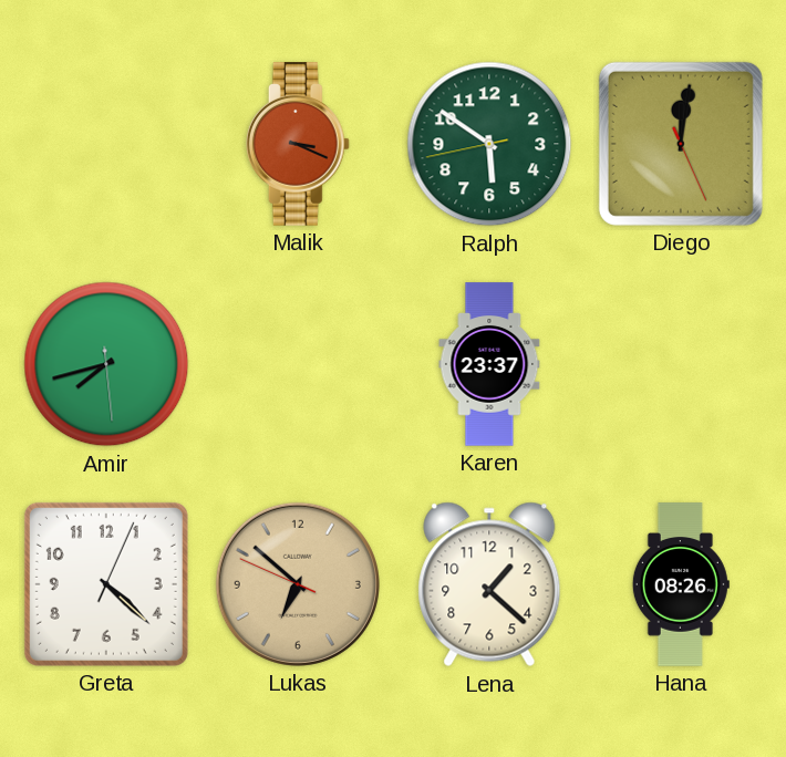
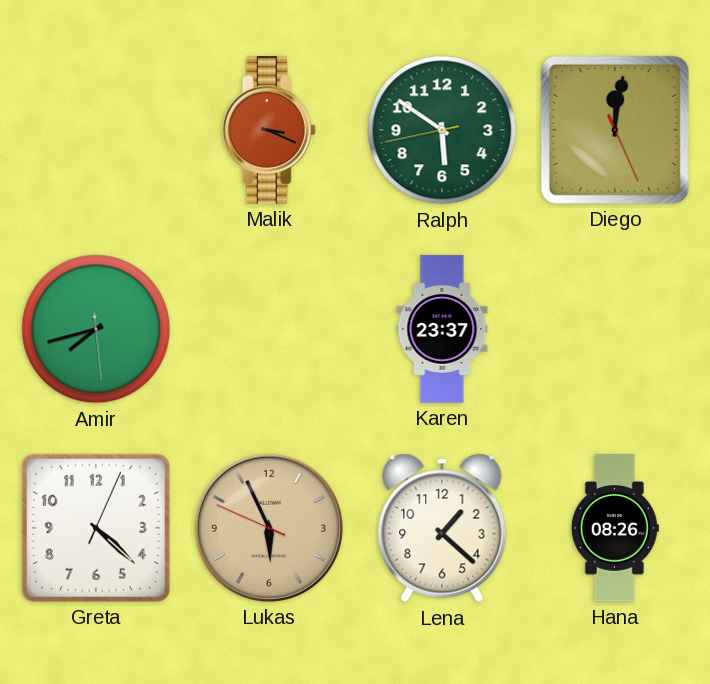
Lukas: 6:51 -> 5:55 (269, 528)
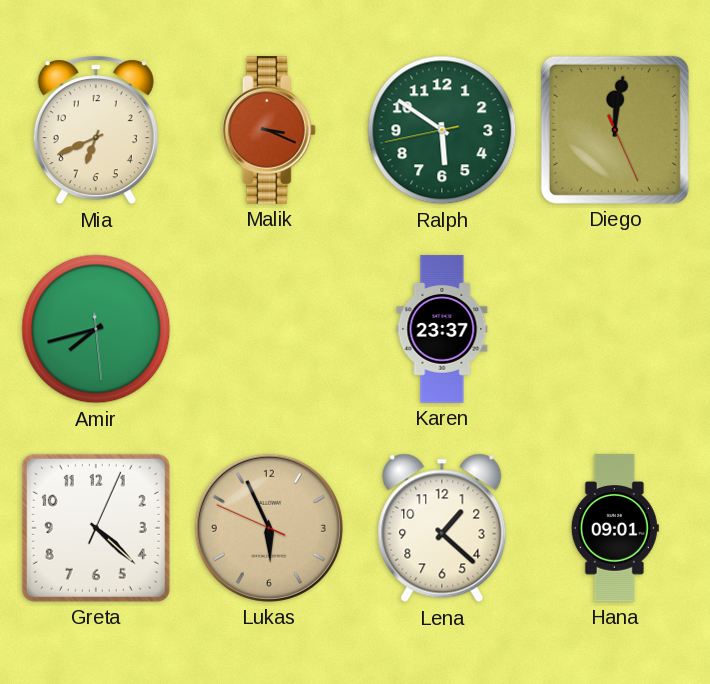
Mia: none -> 6:41 (96, 130)
Hana: 08:26 -> 09:01 (615, 528)
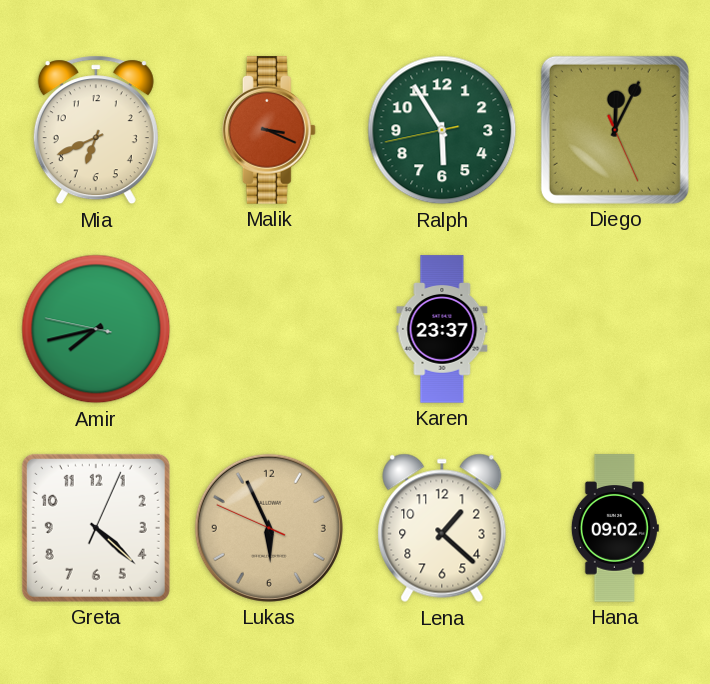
Ralph: 5:50 -> 5:54 (442, 130)
Diego: 12:01 -> 12:04 (615, 130)
Amir: 7:42:29 -> 7:42:47 (96, 329)
Hana: 09:01 -> 09:02 (615, 528)
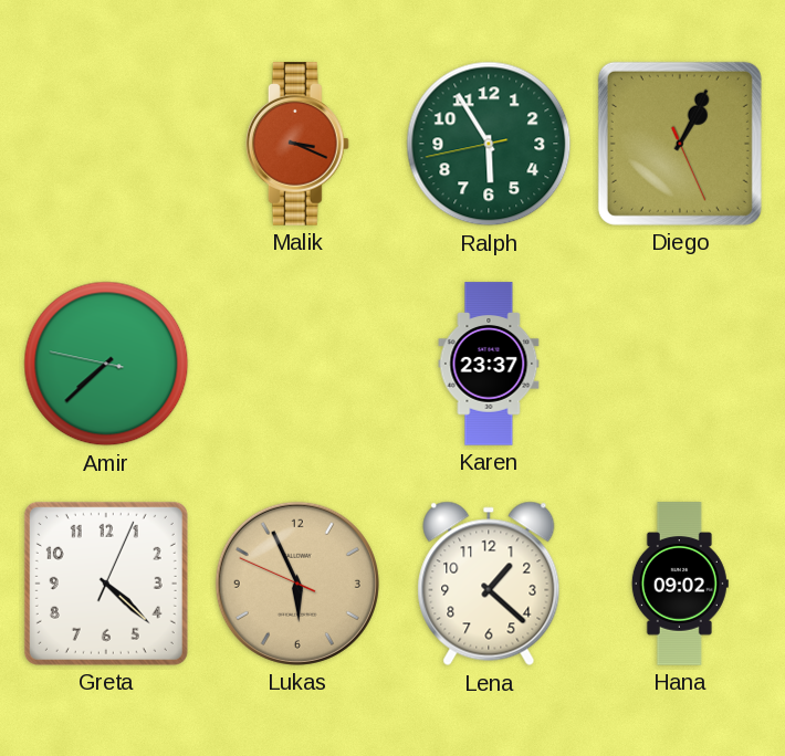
Mia: 6:41 -> none (96, 130)
Diego: 12:04 -> 1:04 (680, 144)
Amir: 7:42 -> 7:37 (106, 364)
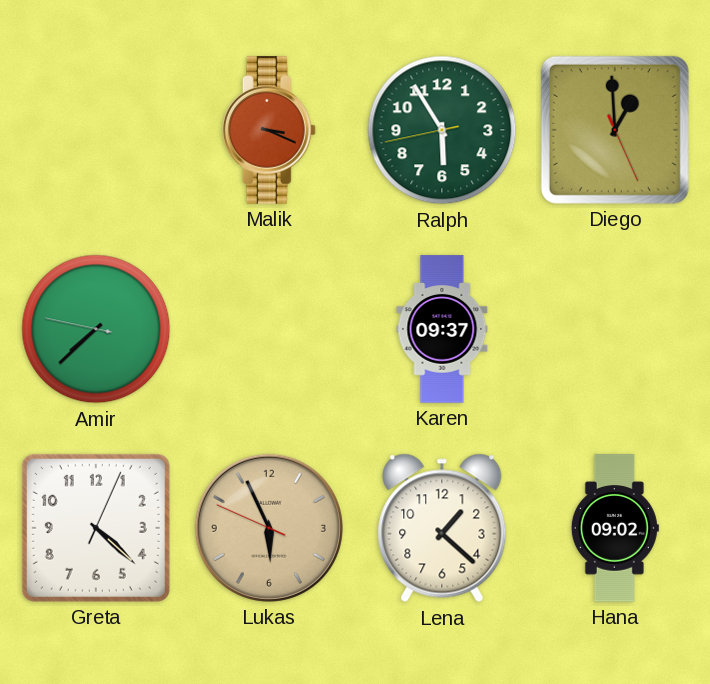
Diego: 1:04 -> 12:59 (615, 130)
Karen: 23:37 -> 09:37 (442, 329)
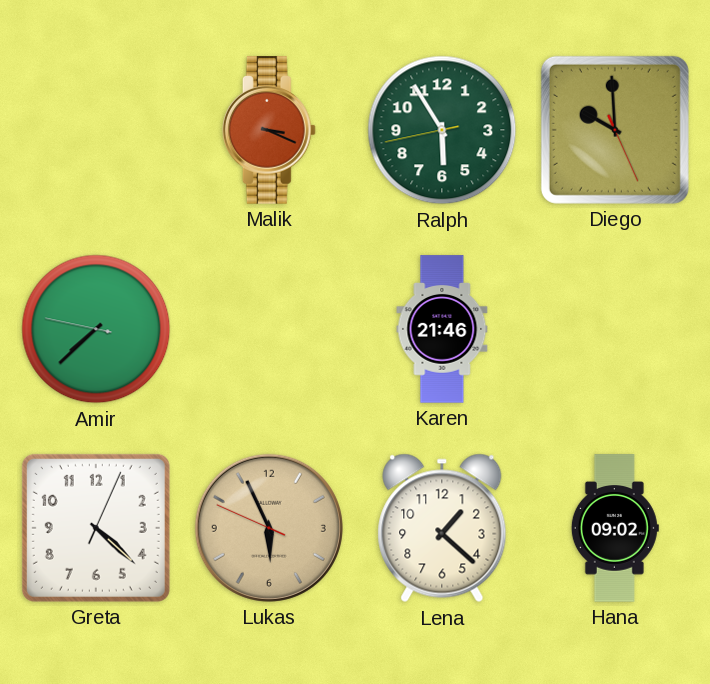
Diego: 12:59 -> 9:59 (615, 130)
Karen: 09:37 -> 21:46 (442, 329)
